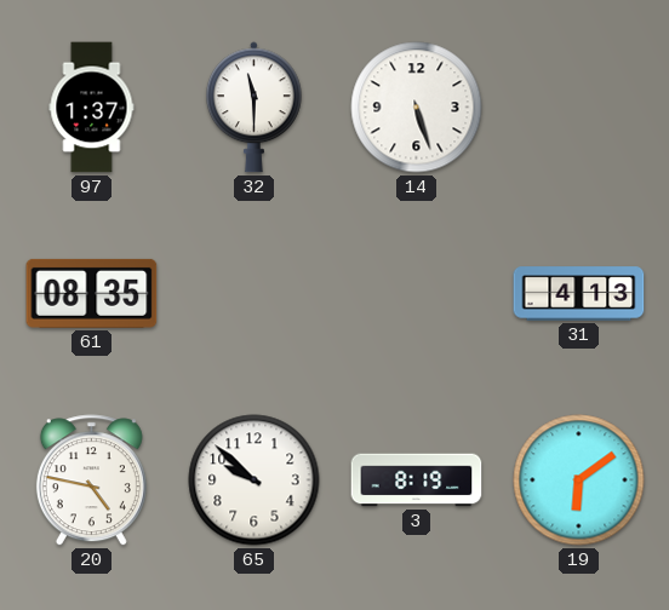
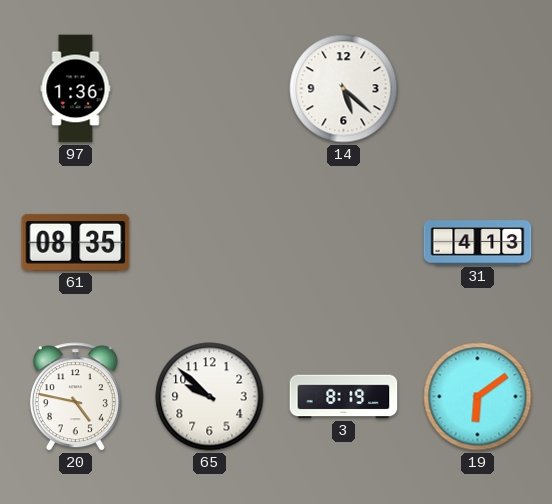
97: 1:37 -> 1:36 (76, 89)
32: 11:30 -> none (253, 108)
14: 5:27 -> 5:22 (344, 89)
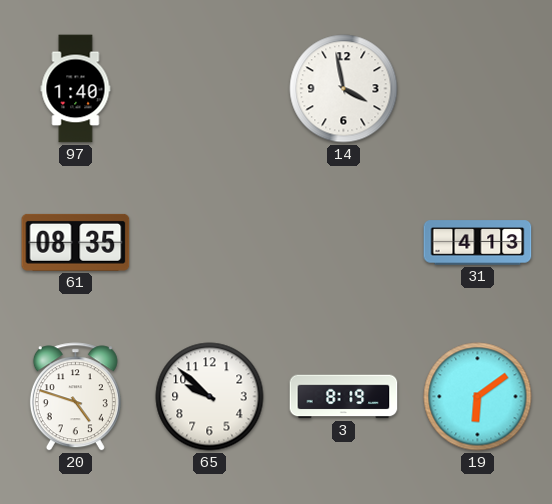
97: 1:36 -> 1:40 (76, 89)
14: 5:22 -> 3:58 (344, 89)
20: 4:47 -> 4:48 (75, 397)
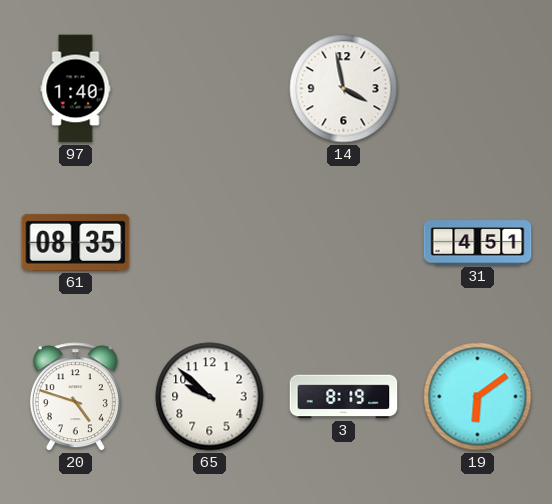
31: 4:13 -> 4:51 (478, 243)
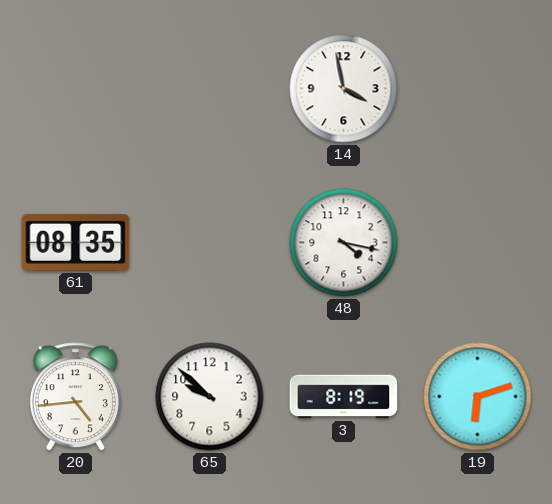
97: 1:40 -> none (76, 89)
48: none -> 4:17 (344, 243)
31: 4:51 -> none (478, 243)
20: 4:48 -> 4:44 (75, 397)
19: 6:09 -> 6:12 (478, 397)
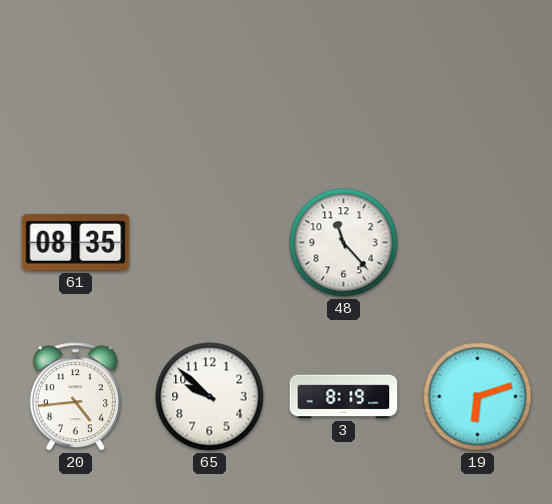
14: 3:58 -> none (344, 89)
48: 4:17 -> 11:23 (344, 243)
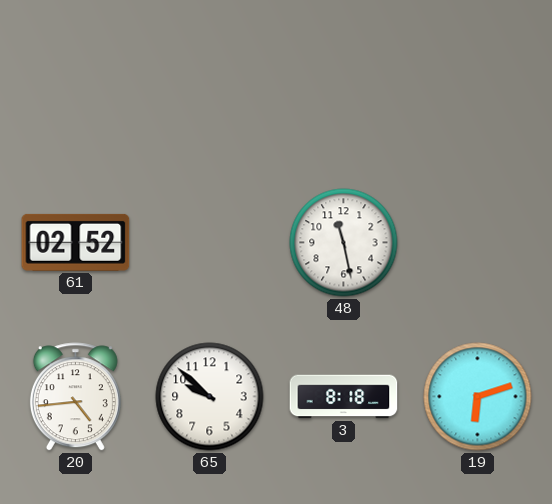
61: 08:35 -> 02:52 (76, 242)
48: 11:23 -> 11:28 (344, 243)
3: 8:19 -> 8:18 (344, 397)
